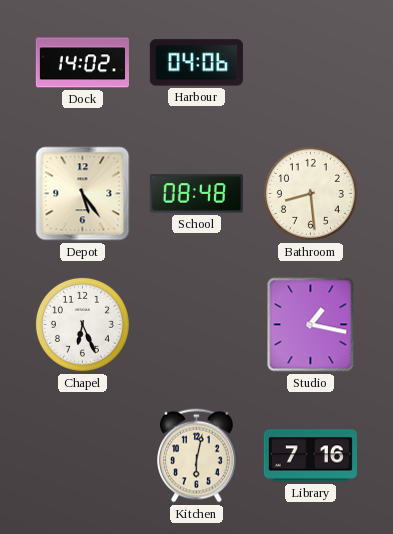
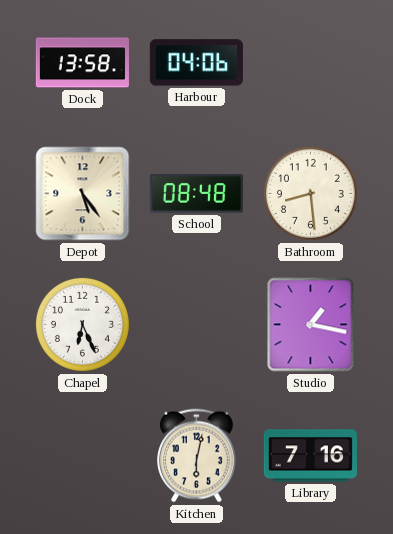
Dock: 14:02 -> 13:58 (82, 63)
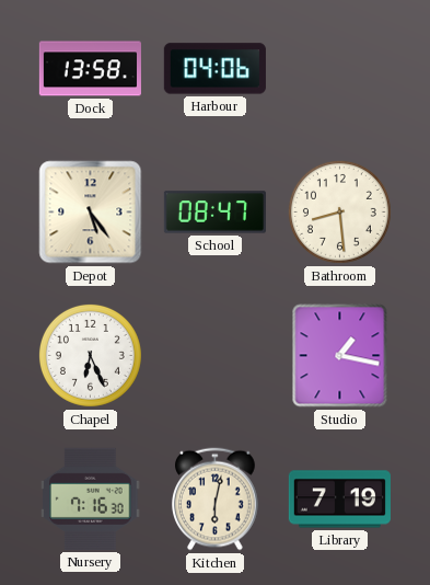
School: 08:48 -> 08:47 (214, 213)
Nursery: none -> 7:16 (91, 498)
Library: 7:16 -> 7:19 (339, 500)
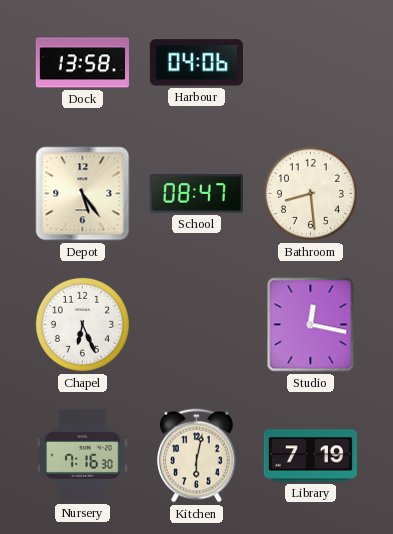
Studio: 1:17 -> 12:17 (311, 325)
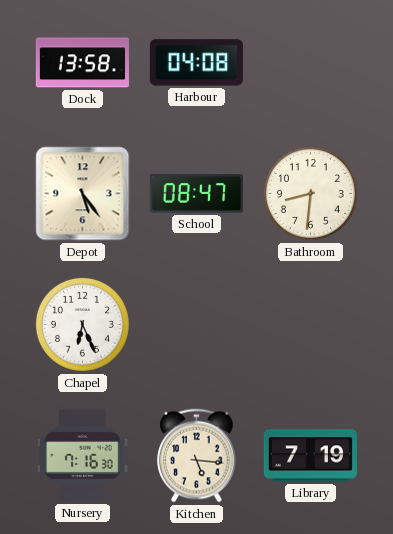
Harbour: 04:06 -> 04:08 (196, 63)
Bathroom: 8:29 -> 8:31 (310, 193)
Studio: 12:17 -> none (311, 325)
Kitchen: 6:02 -> 5:16 (197, 456)
